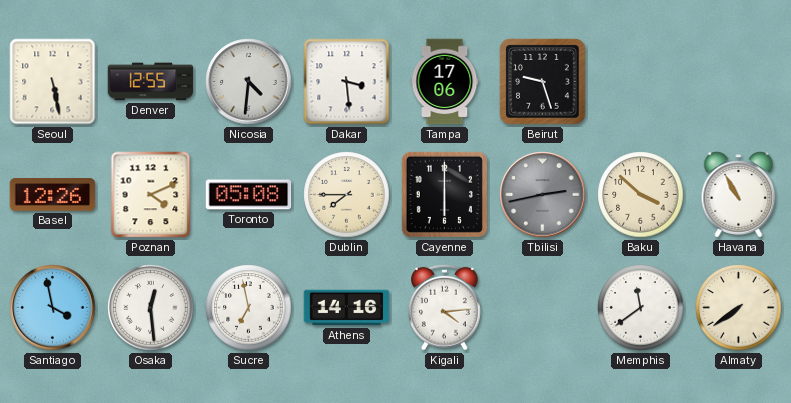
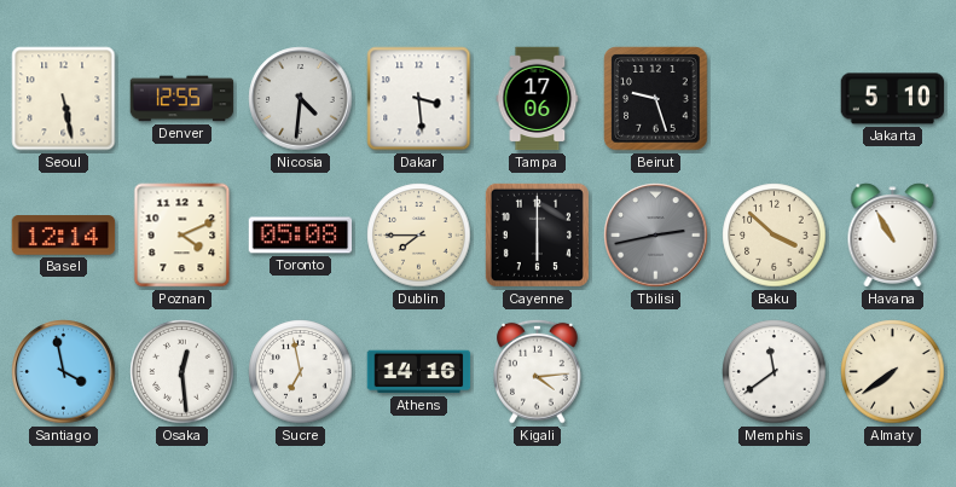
Jakarta: none -> 5:10 (893, 99)
Basel: 12:26 -> 12:14 (64, 236)
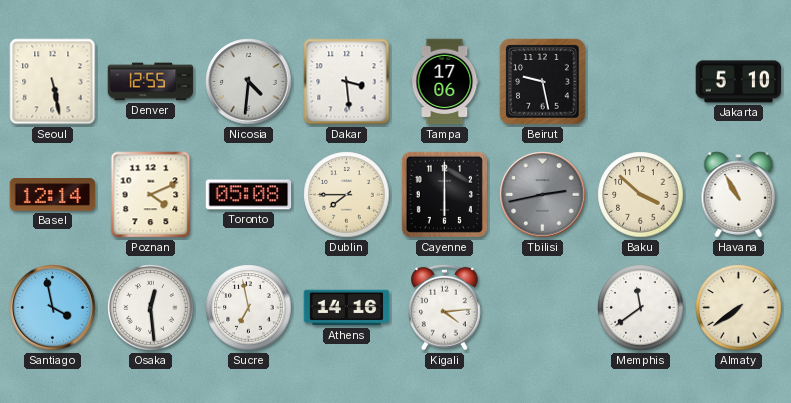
Beirut: 9:27 -> 9:28 (543, 82)
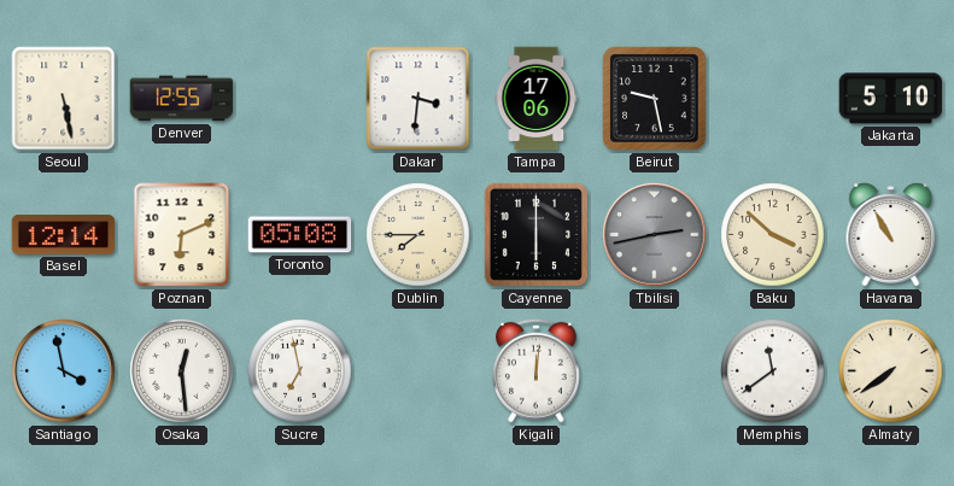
Nicosia: 4:31 -> none (249, 82)
Dakar: 3:29 -> 3:31 (419, 99)
Poznan: 4:11 -> 6:11 (182, 235)
Athens: 14:16 -> none (347, 308)
Kigali: 4:14 -> 12:01 (537, 370)
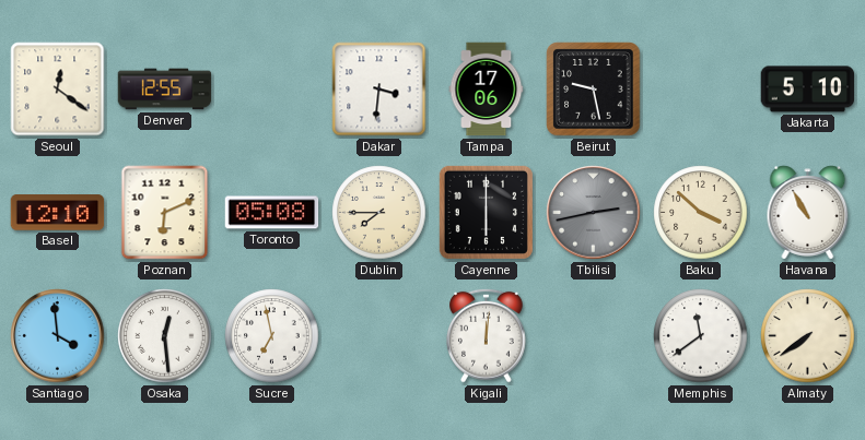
Seoul: 5:28 -> 12:21 (58, 90)
Basel: 12:14 -> 12:10 (58, 213)
Santiago: 3:58 -> 3:59 (58, 336)
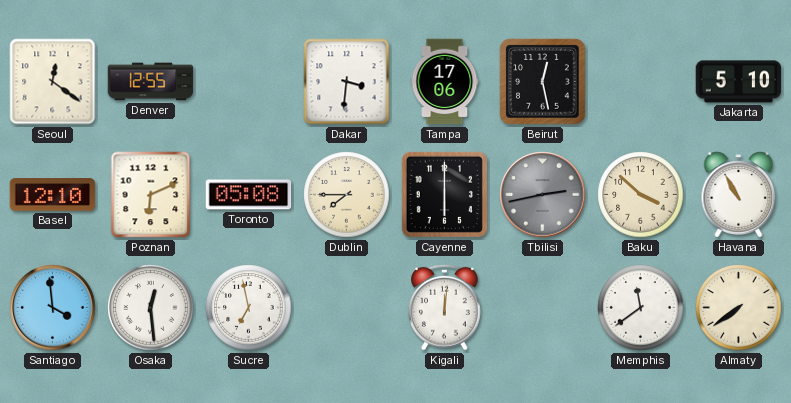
Beirut: 9:28 -> 12:28 (543, 82)
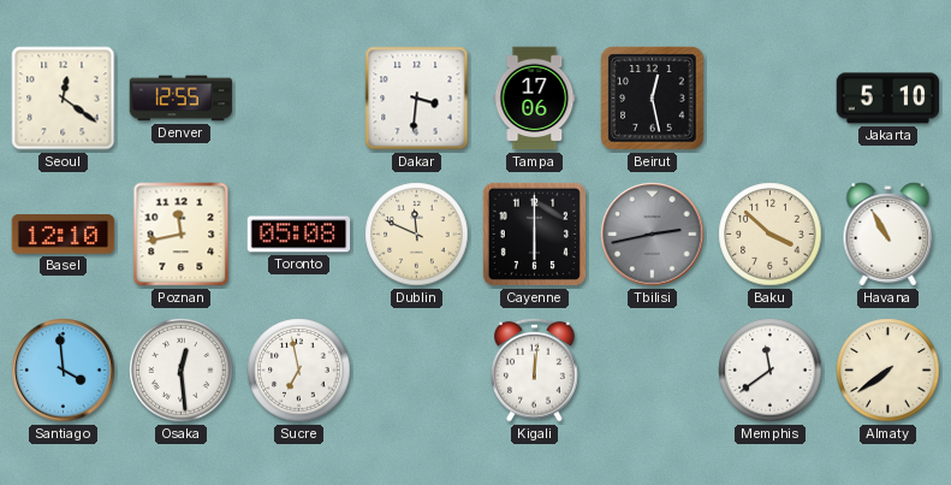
Poznan: 6:11 -> 11:43 (182, 235)
Dublin: 7:45 -> 11:49 (417, 235)
